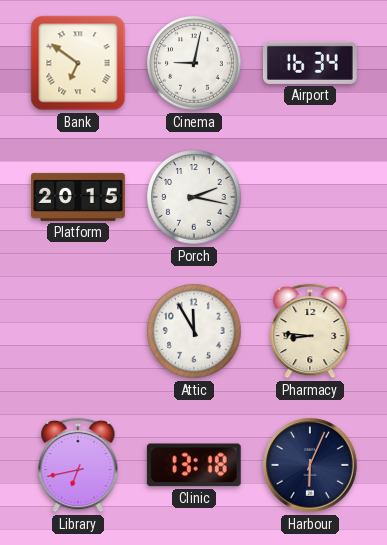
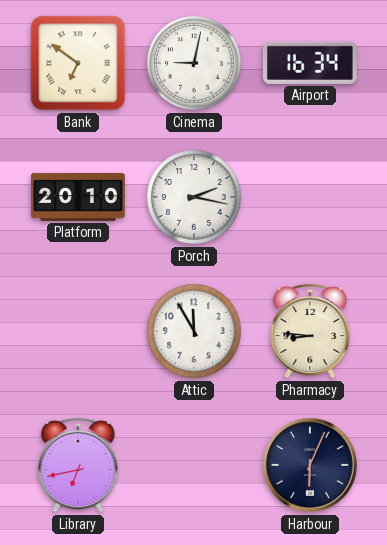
Platform: 20:15 -> 20:10 (79, 197)
Clinic: 13:18 -> none (194, 465)
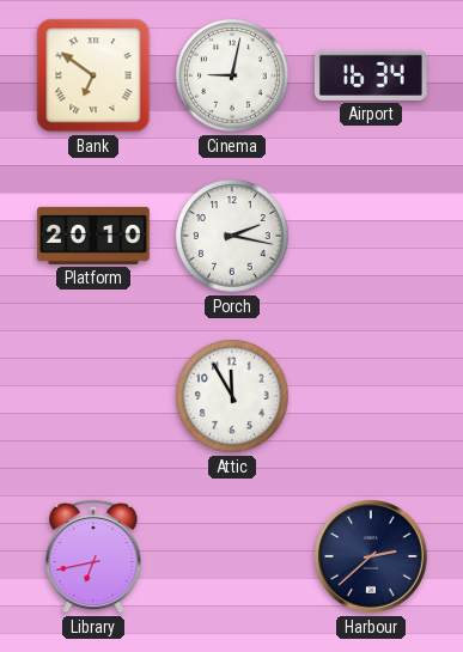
Pharmacy: 8:46 -> none (310, 331)
Harbour: 6:04 -> 2:38 (372, 557)
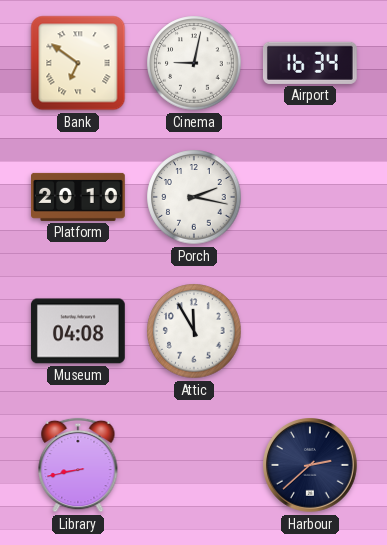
Museum: none -> 04:08 (78, 331)
Library: 6:43 -> 8:43 (78, 465)
